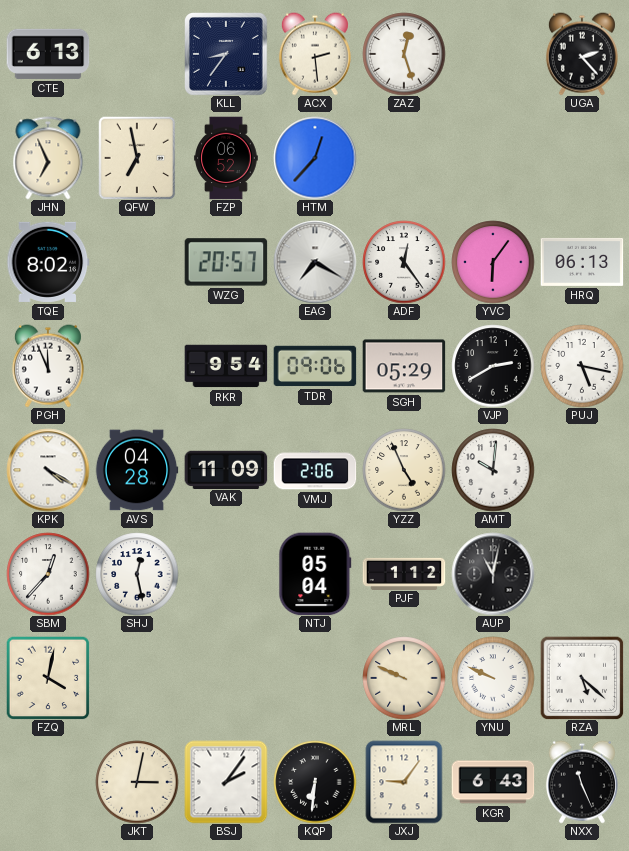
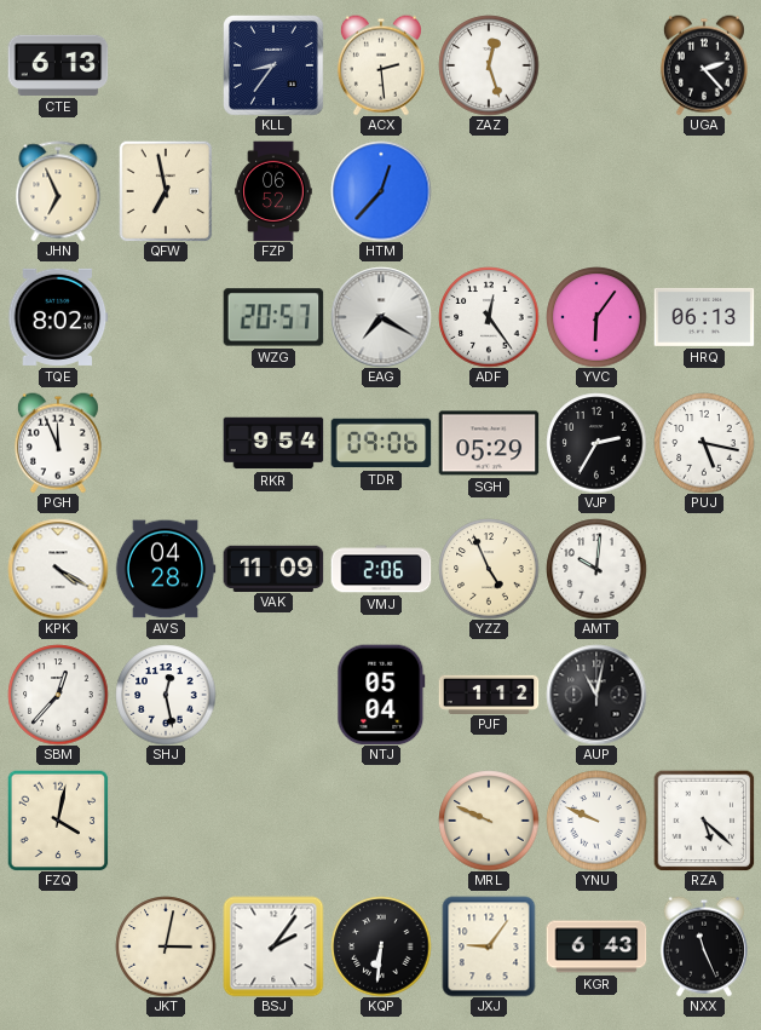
VJP: 2:40 -> 2:35 (596, 443)
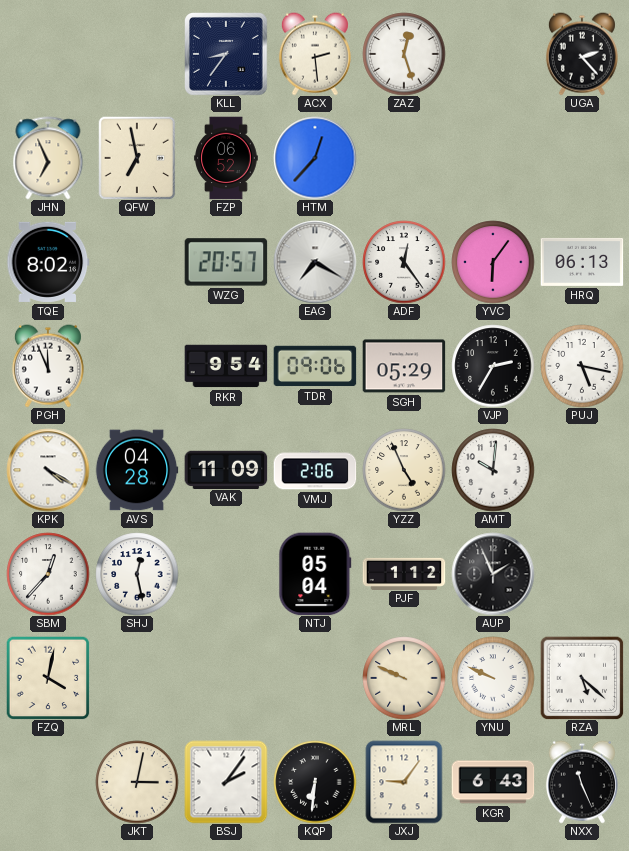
CTE: 6:13 -> none (58, 65)
AUP: 11:02 -> 1:56 (493, 574)
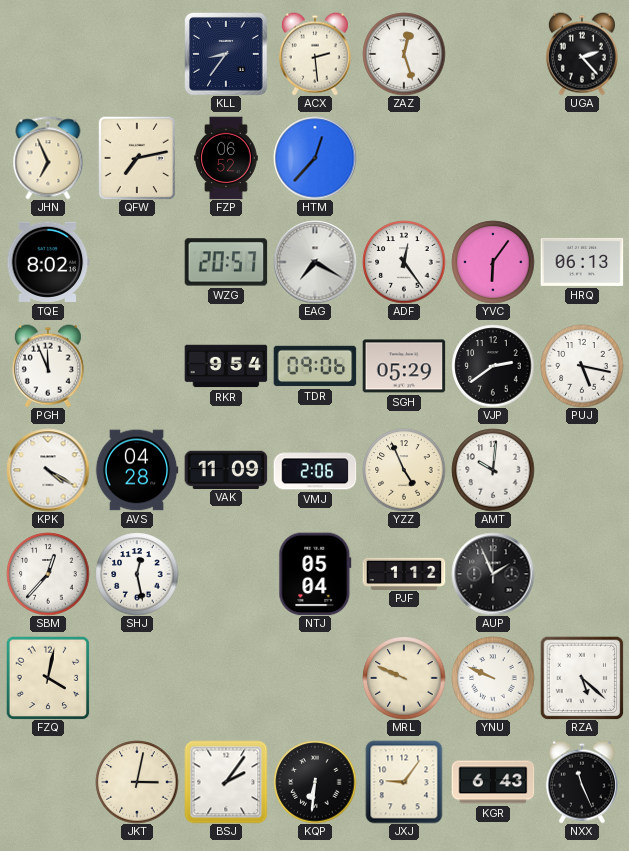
QFW: 6:58 -> 7:13 (137, 158)
VJP: 2:35 -> 2:39 (493, 366)
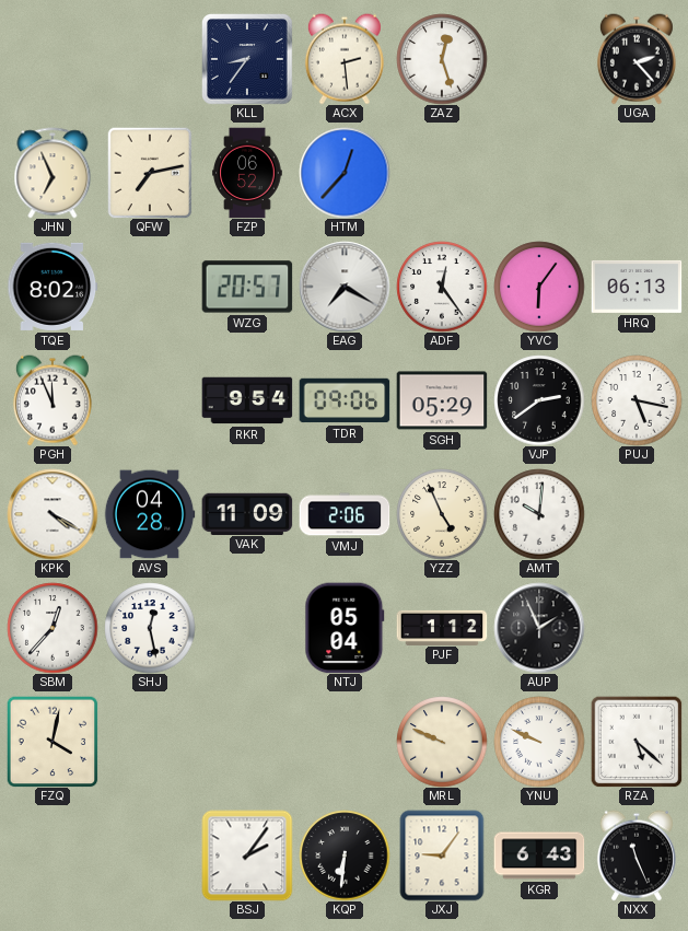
JKT: 3:02 -> none (137, 782)
